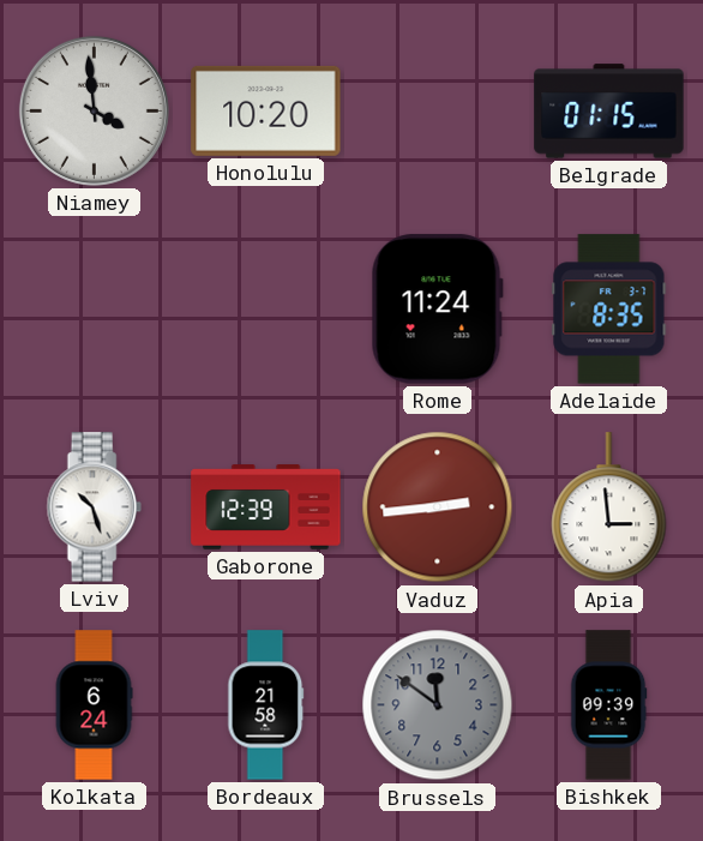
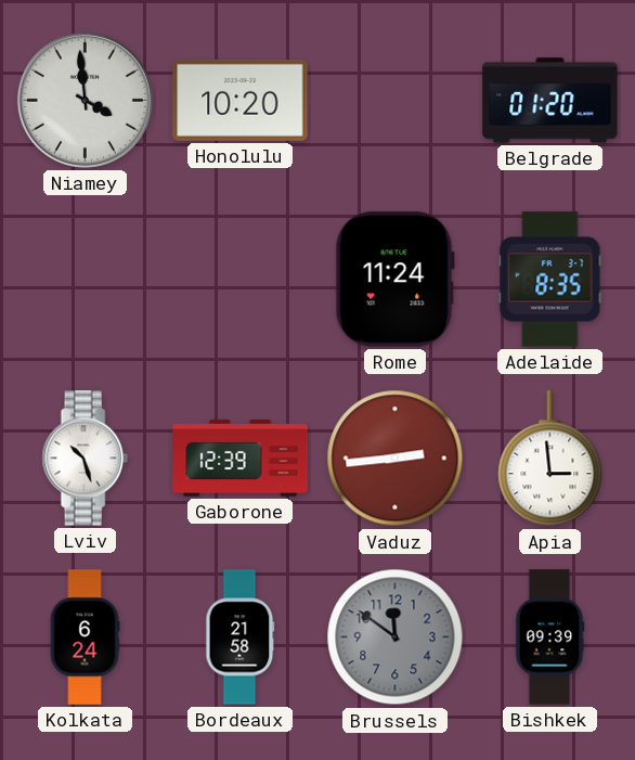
Belgrade: 01:15 -> 01:20 (550, 101)
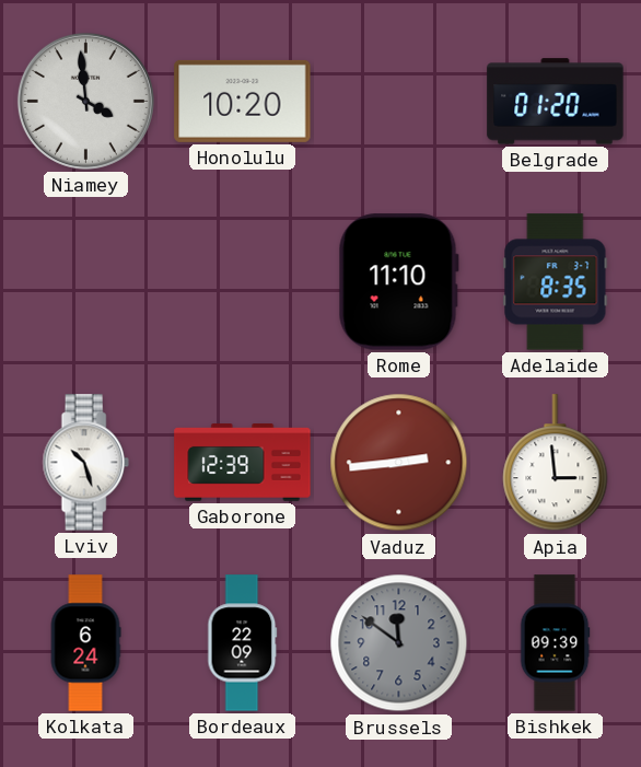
Rome: 11:24 -> 11:10 (398, 282)
Bordeaux: 21:58 -> 22:09 (243, 643)
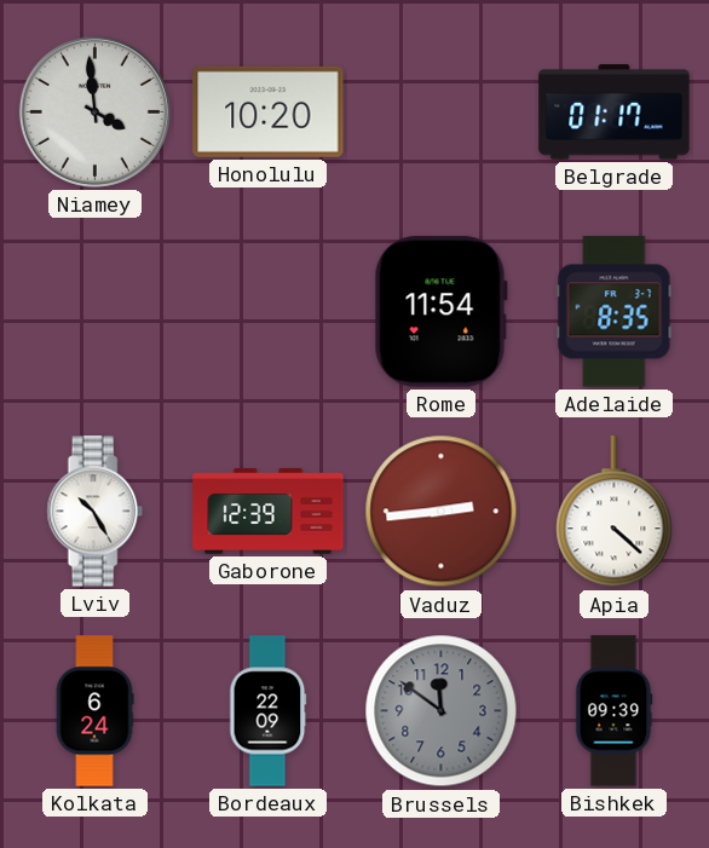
Belgrade: 01:20 -> 01:17 (615, 113)
Rome: 11:10 -> 11:54 (440, 312)
Lviv: 10:27 -> 10:25 (94, 512)
Apia: 2:59 -> 4:22 (615, 512)
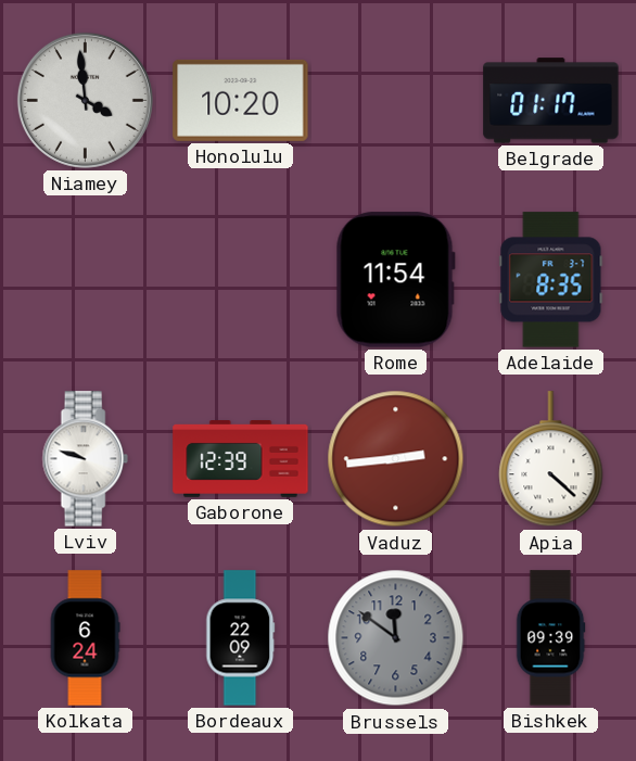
Lviv: 10:25 -> 9:48 (85, 459)
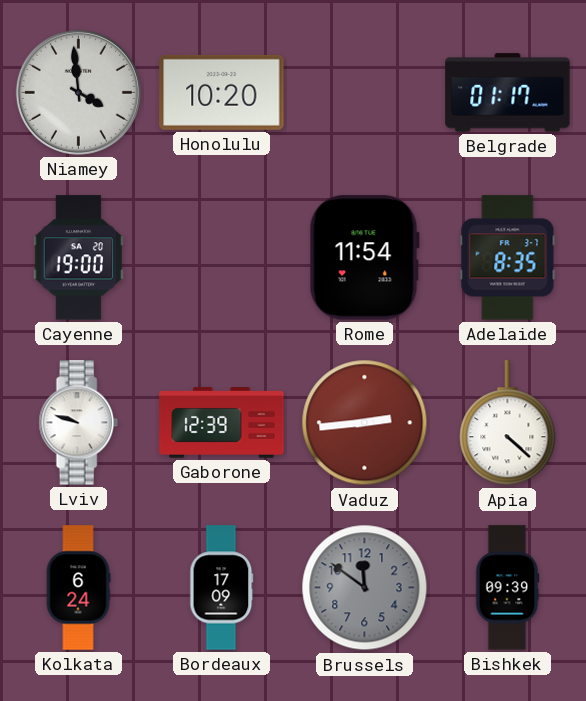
Cayenne: none -> 19:00 (78, 258)
Bordeaux: 22:09 -> 17:09 (222, 588)
